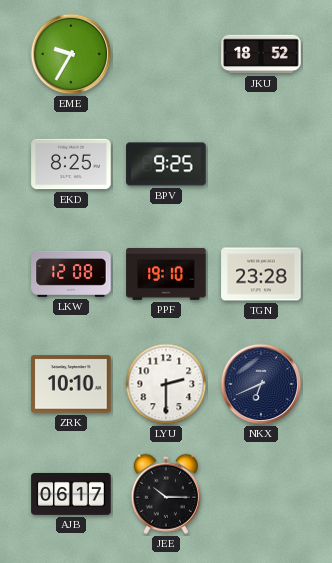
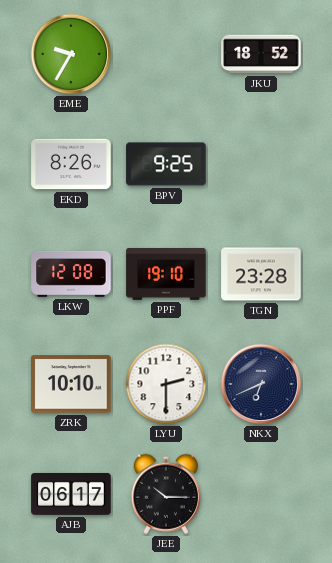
EKD: 8:25 -> 8:26 (71, 164)
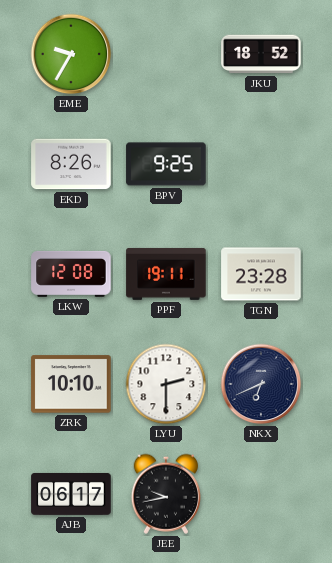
PPF: 19:10 -> 19:11 (166, 274)
JEE: 10:15 -> 9:43 (165, 494)
